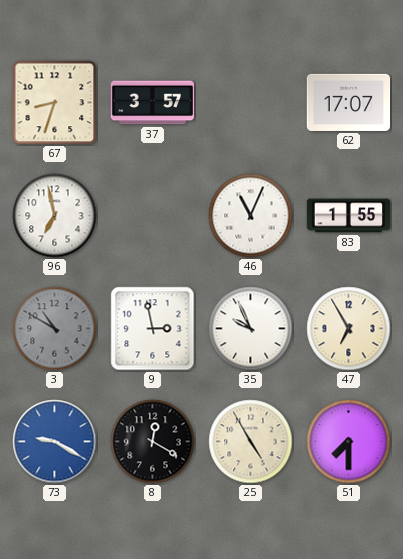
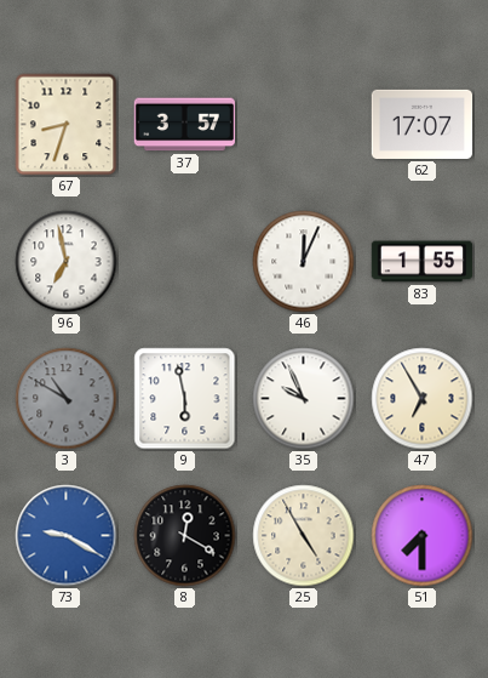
46: 11:04 -> 12:04 (304, 262)
9: 2:58 -> 5:58 (185, 399)
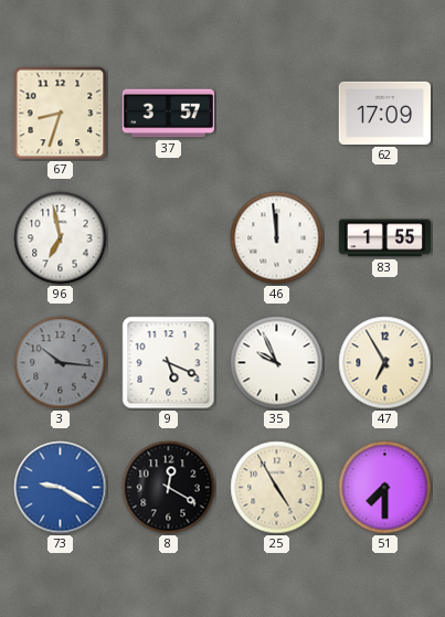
62: 17:07 -> 17:09 (385, 113)
46: 12:04 -> 11:59 (277, 238)
3: 10:50 -> 10:16 (61, 363)
9: 5:58 -> 5:19 (169, 363)
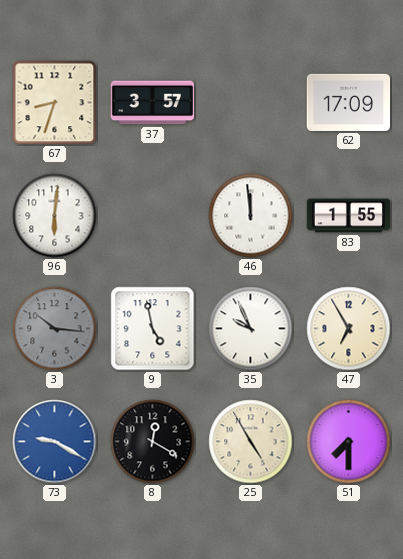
96: 6:58 -> 6:01 (55, 216)
9: 5:19 -> 4:58 (153, 329)
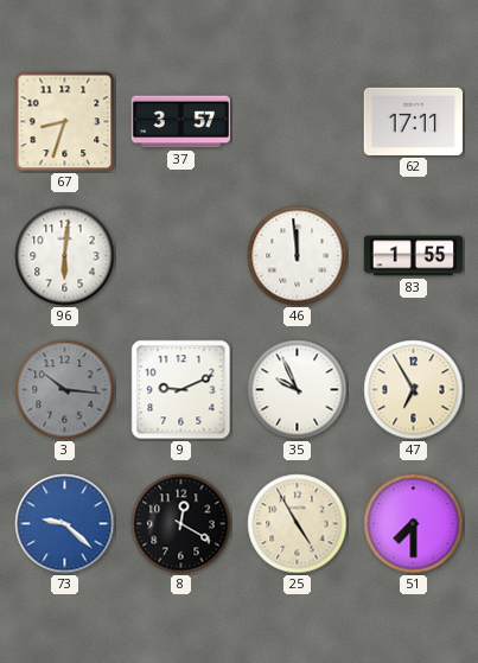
62: 17:09 -> 17:11 (414, 121)
9: 4:58 -> 9:11 (181, 390)
73: 9:20 -> 9:22 (65, 524)
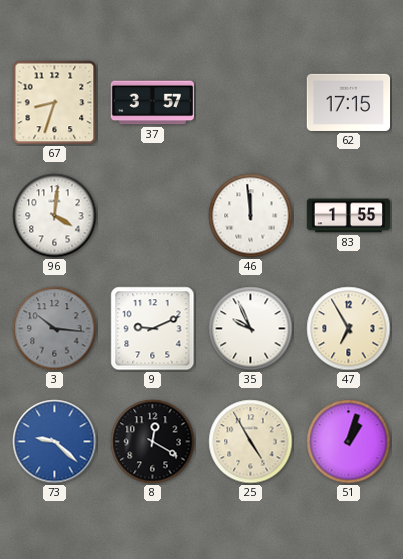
62: 17:11 -> 17:15 (349, 102)
96: 6:01 -> 4:01 (55, 216)
51: 7:30 -> 1:03 (349, 442)
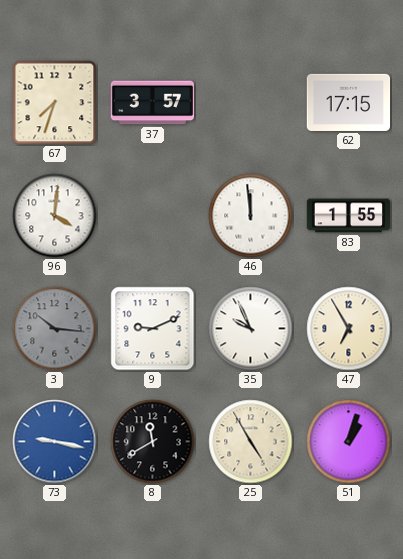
67: 8:33 -> 7:33 (55, 103)
73: 9:22 -> 9:17 (55, 442)
8: 12:20 -> 11:40 (153, 442)
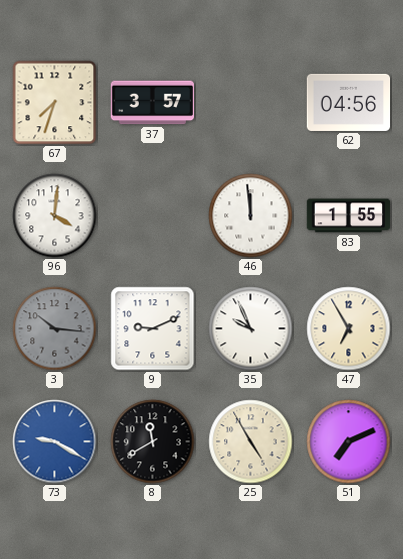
62: 17:15 -> 04:56 (349, 102)
73: 9:17 -> 9:20 (55, 442)
51: 1:03 -> 7:11 (349, 442)
